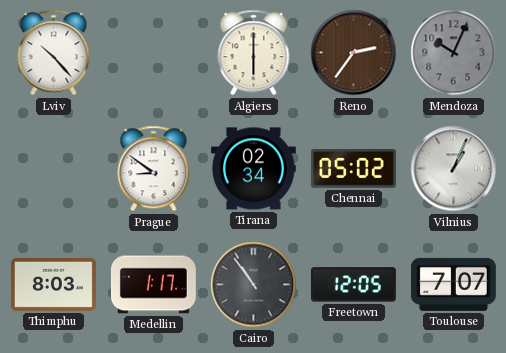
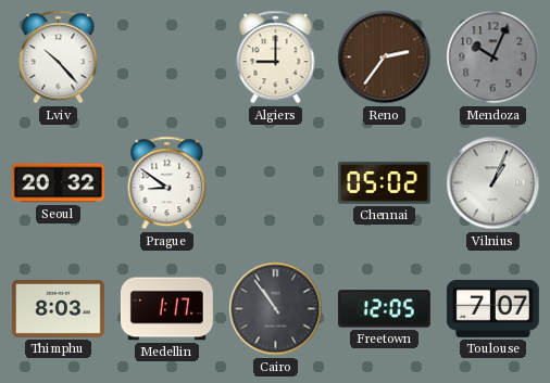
Algiers: 6:00 -> 9:00 (276, 58)
Seoul: none -> 20:32 (58, 183)
Tirana: 02:34 -> none (253, 169)
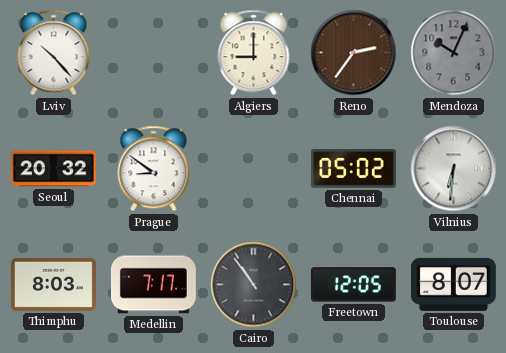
Vilnius: 1:04 -> 6:31 (454, 169)
Medellin: 1:17 -> 7:17 (153, 285)
Toulouse: 7:07 -> 8:07 (453, 284)
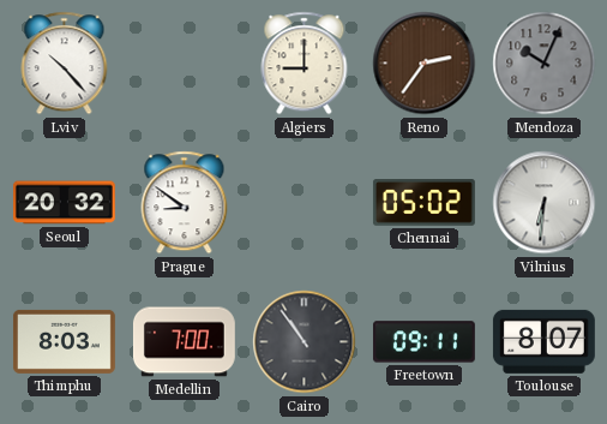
Medellin: 7:17 -> 7:00 (184, 342)
Freetown: 12:05 -> 09:11 (423, 342)
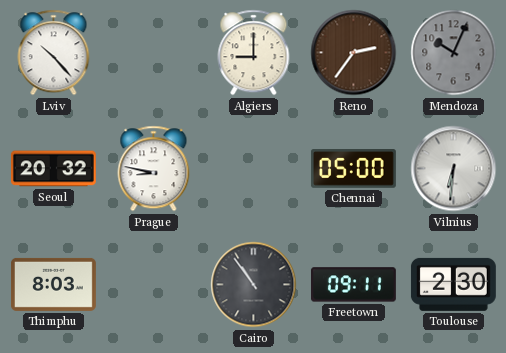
Prague: 8:51 -> 8:47 (154, 169)
Chennai: 05:02 -> 05:00 (353, 169)
Medellin: 7:00 -> none (184, 342)
Toulouse: 8:07 -> 2:30 (453, 284)
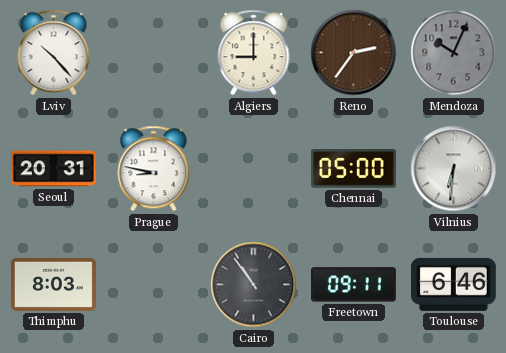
Seoul: 20:32 -> 20:31 (53, 169)
Toulouse: 2:30 -> 6:46 (453, 284)
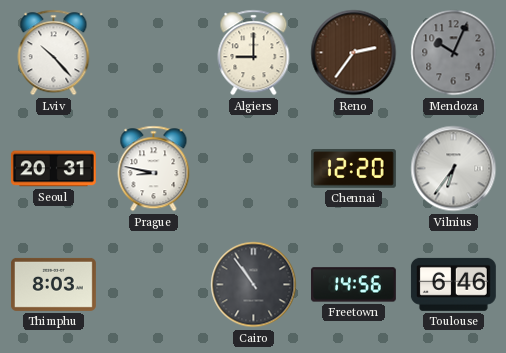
Chennai: 05:00 -> 12:20 (353, 169)
Vilnius: 6:31 -> 6:36 (454, 169)
Freetown: 09:11 -> 14:56 (353, 285)
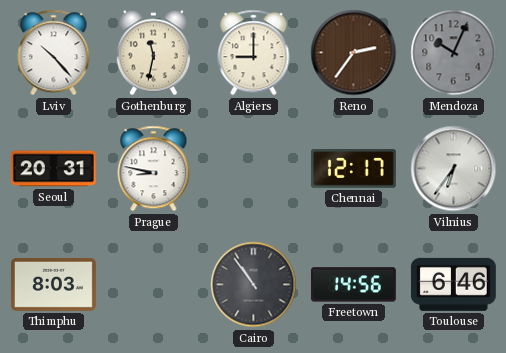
Gothenburg: none -> 11:32 (153, 53)
Chennai: 12:20 -> 12:17 (353, 169)
